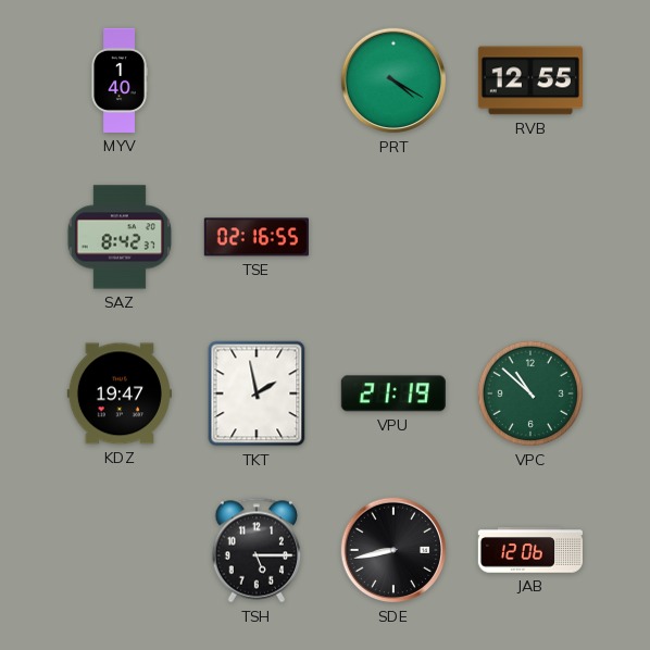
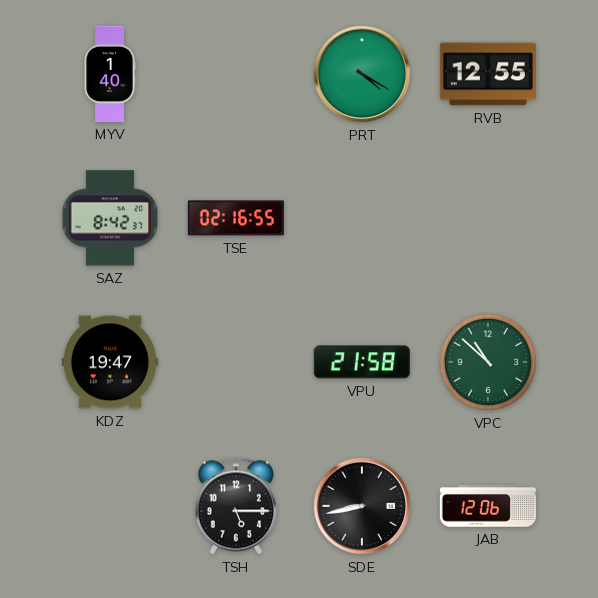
TKT: 1:58 -> none (257, 393)
VPU: 21:19 -> 21:58 (362, 362)
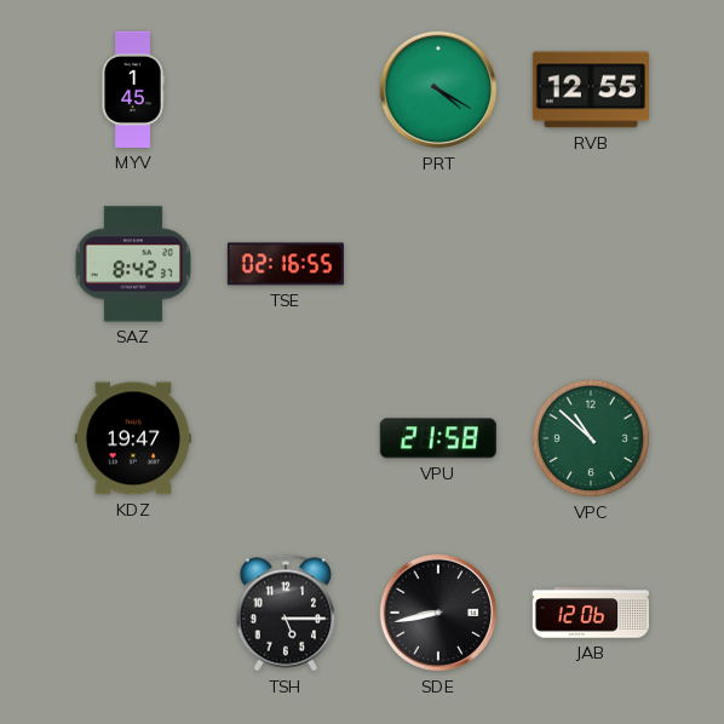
MYV: 1:40 -> 1:45 (133, 90)
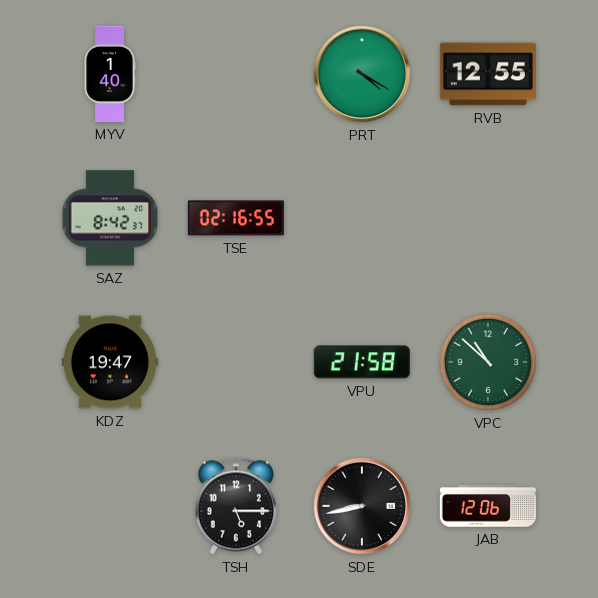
MYV: 1:45 -> 1:40 (110, 74)
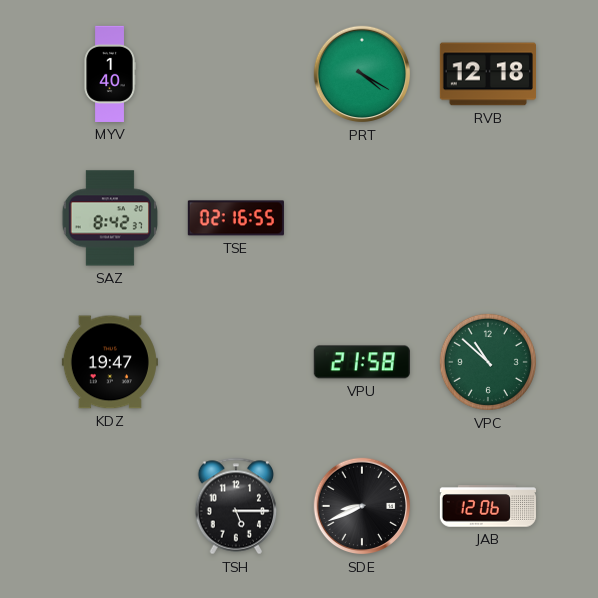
RVB: 12:55 -> 12:18 (488, 74)
SDE: 8:43 -> 8:41 (362, 506)
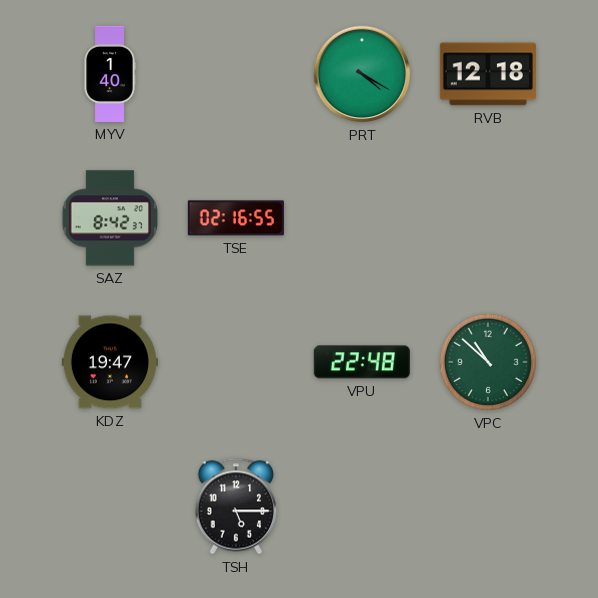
VPU: 21:58 -> 22:48 (362, 362)
SDE: 8:41 -> none (362, 506)
JAB: 12:06 -> none (488, 506)
